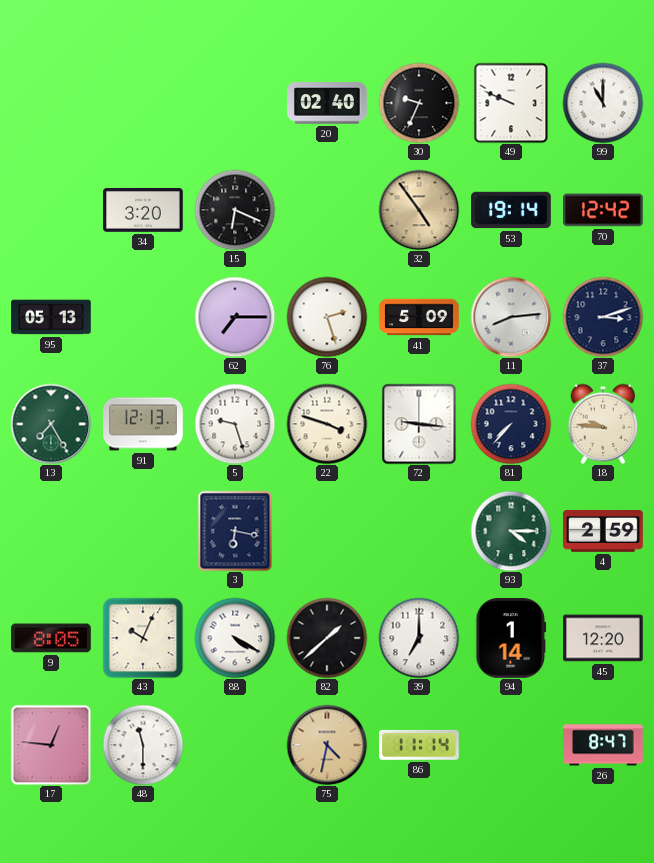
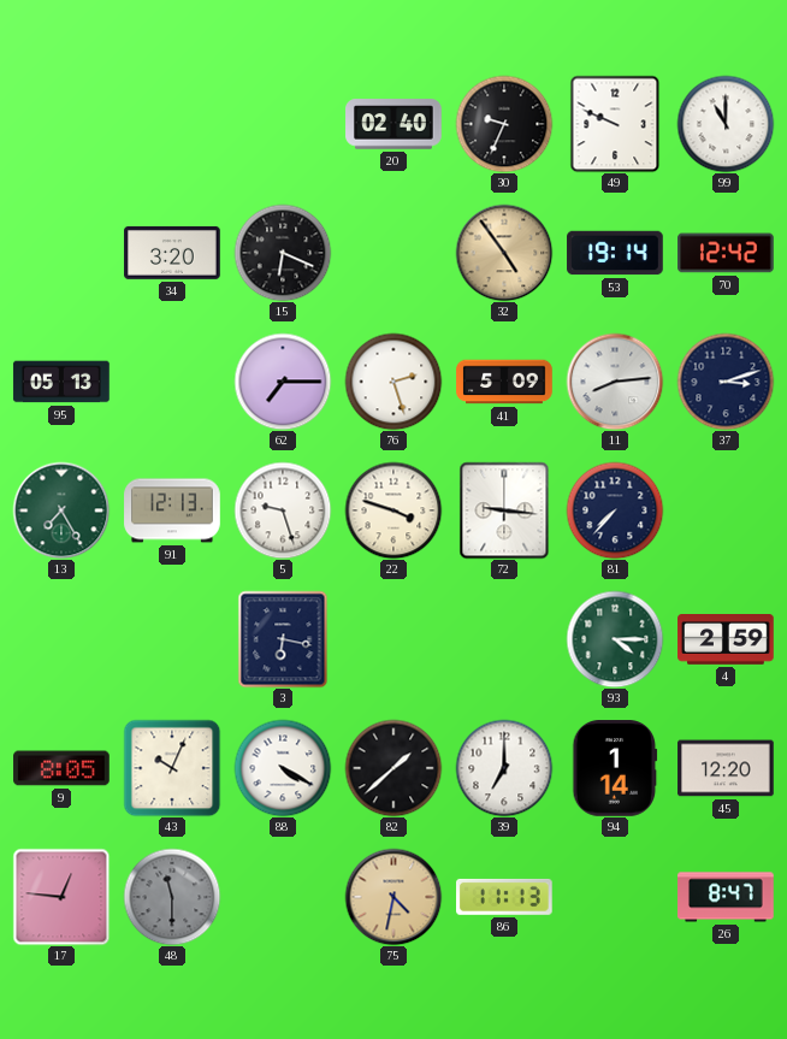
18: 9:46 -> none (603, 424)
48 dial: white -> grey (172, 897)
86: 11:14 -> 11:13 (505, 897)
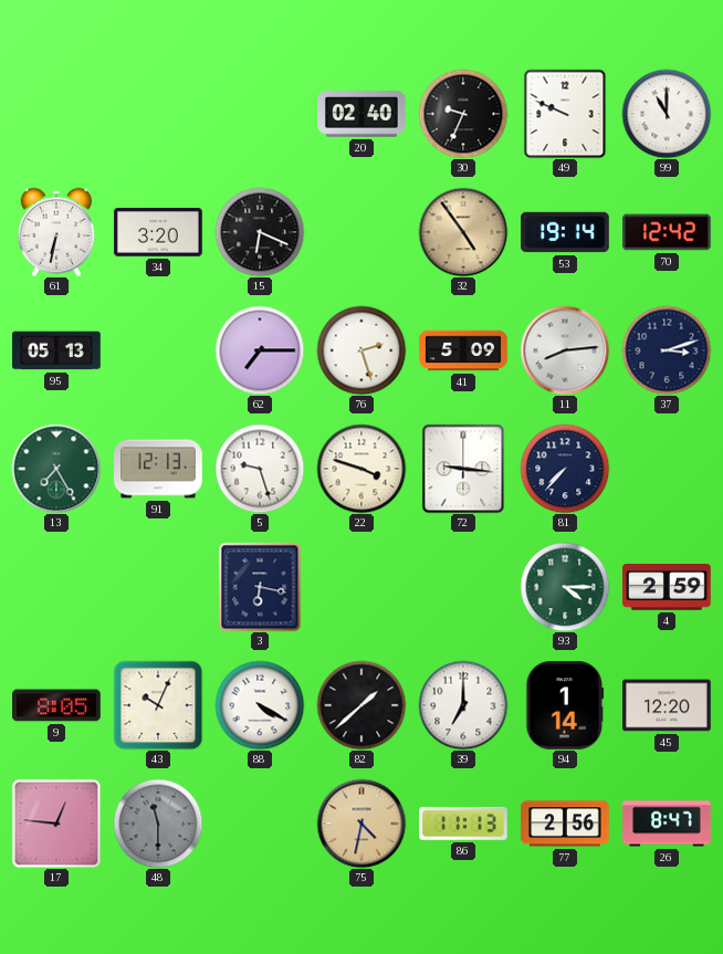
61: none -> 6:32 (56, 232)
77: none -> 2:56 (565, 824)
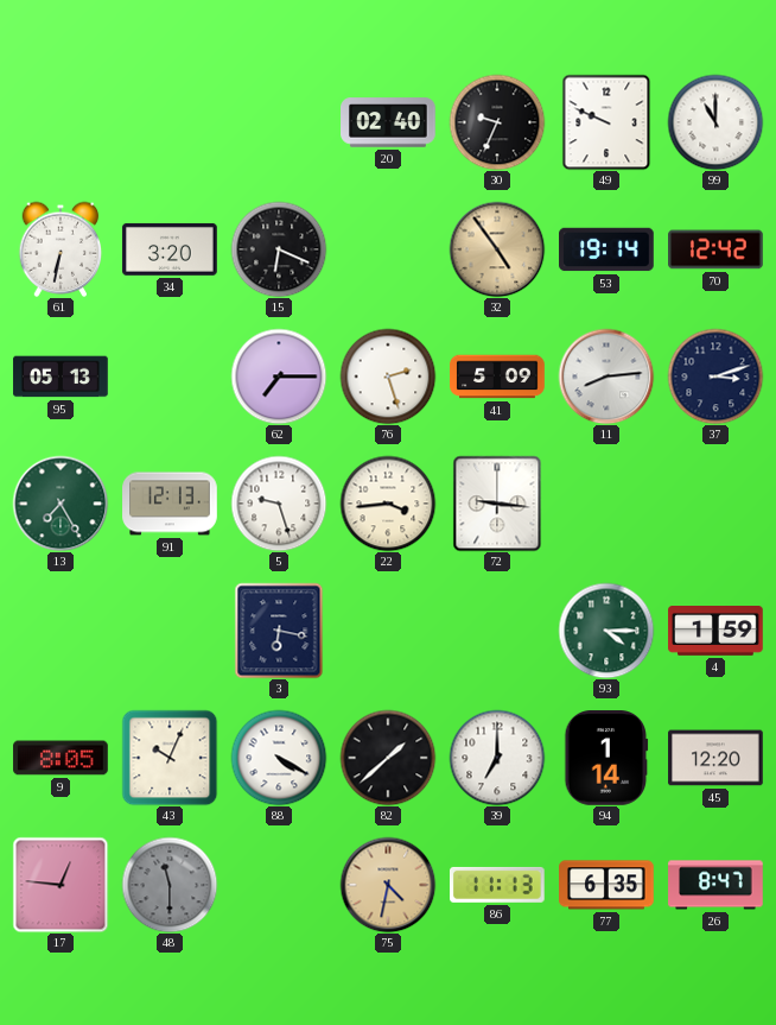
22: 3:48 -> 3:44 (388, 504)
81: 7:37 -> none (565, 469)
4: 2:59 -> 1:59 (715, 632)
77: 2:56 -> 6:35 (606, 885)
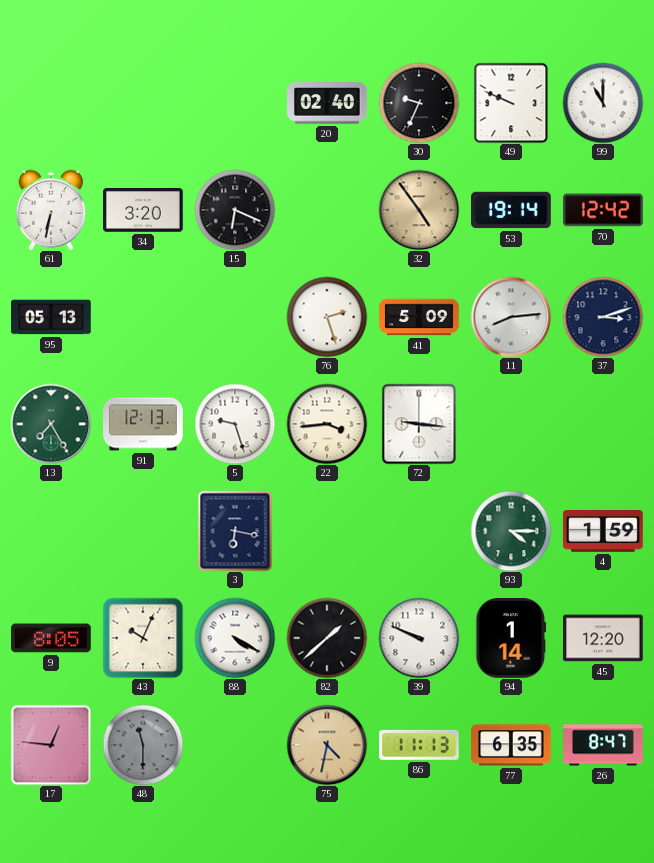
62: 7:15 -> none (279, 377)
39: 7:00 -> 9:49 (419, 638)
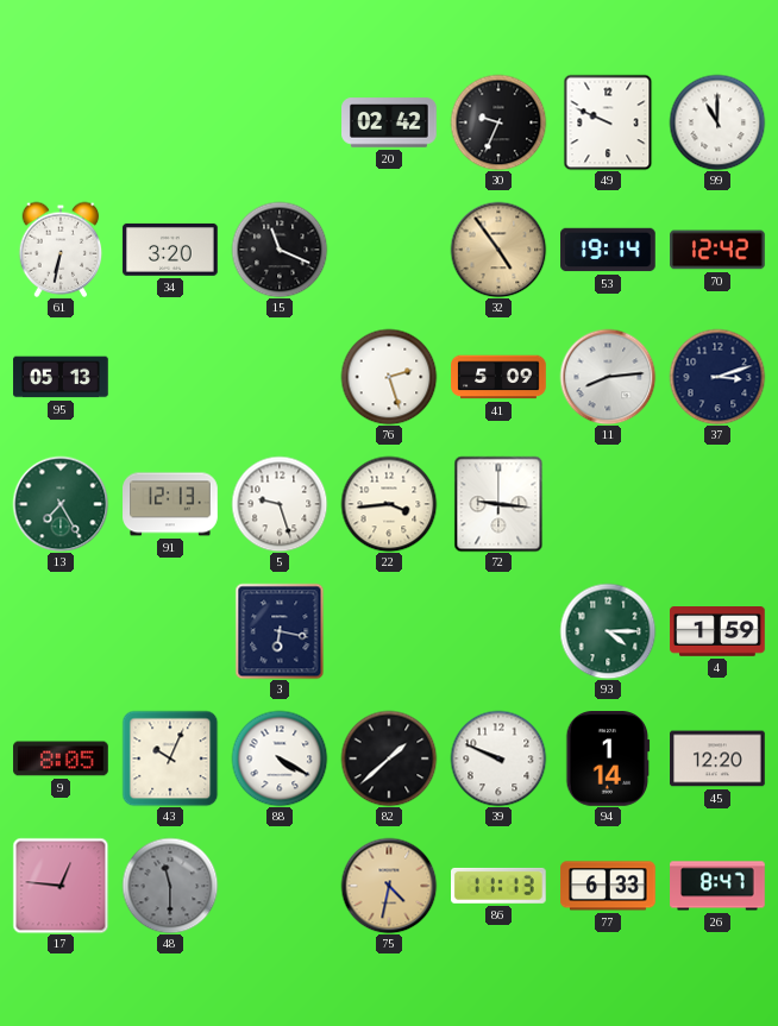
20: 02:40 -> 02:42 (389, 122)
15: 6:19 -> 11:19 (280, 250)
77: 6:35 -> 6:33 (608, 886)
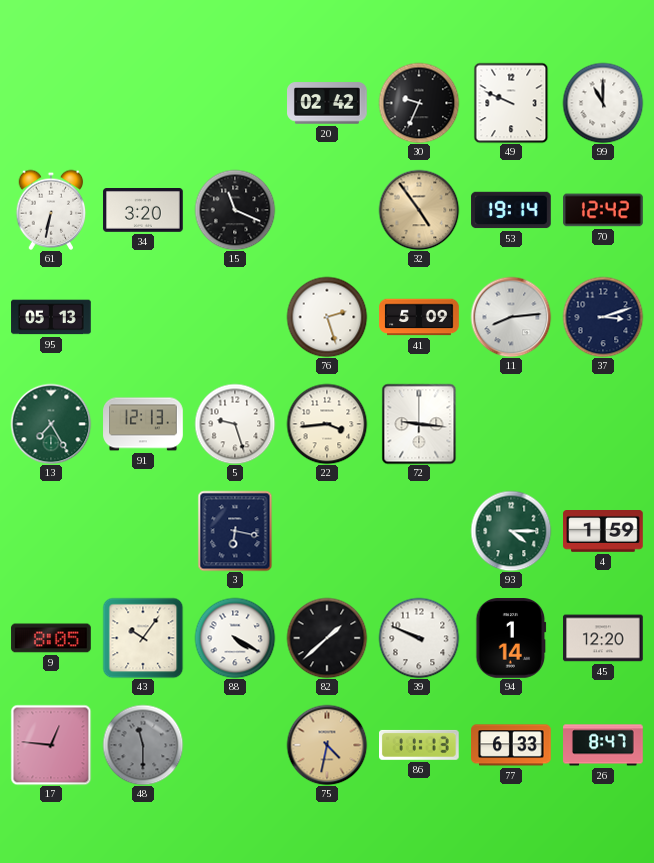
43: 10:04 -> 10:06 (143, 638)
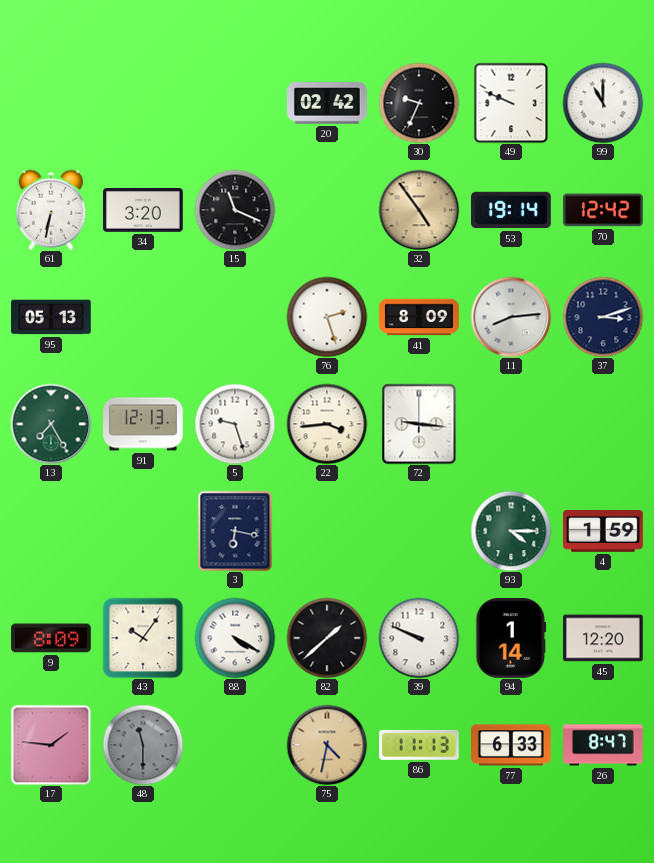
41: 5:09 -> 8:09 (419, 317)
9: 8:05 -> 8:09 (51, 638)
17: 12:46 -> 1:46 (51, 745)
